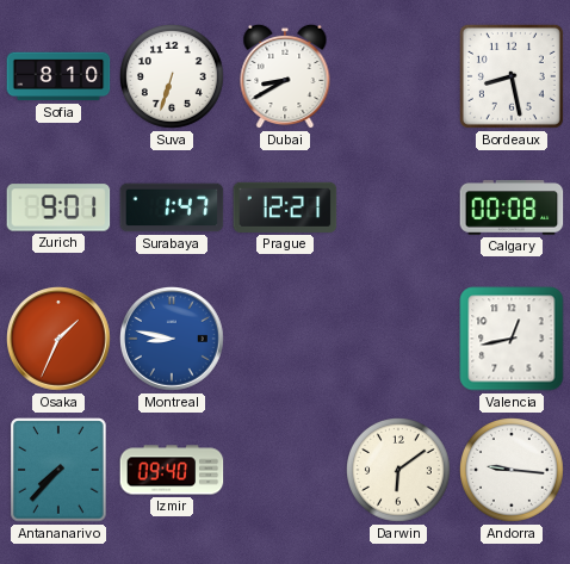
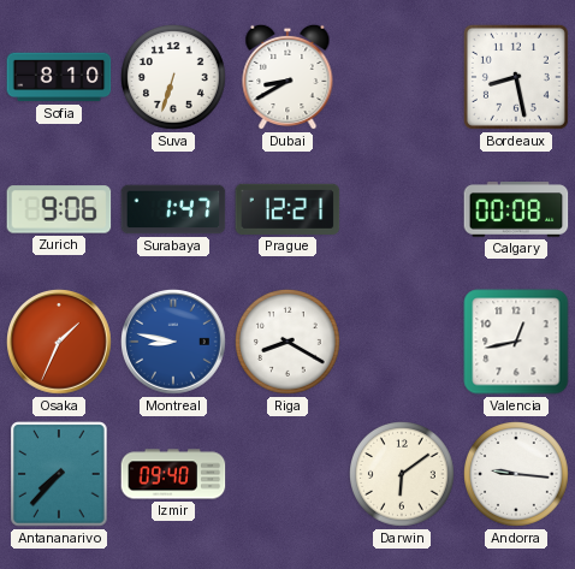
Zurich: 9:01 -> 9:06 (59, 209)
Riga: none -> 8:20 (289, 343)
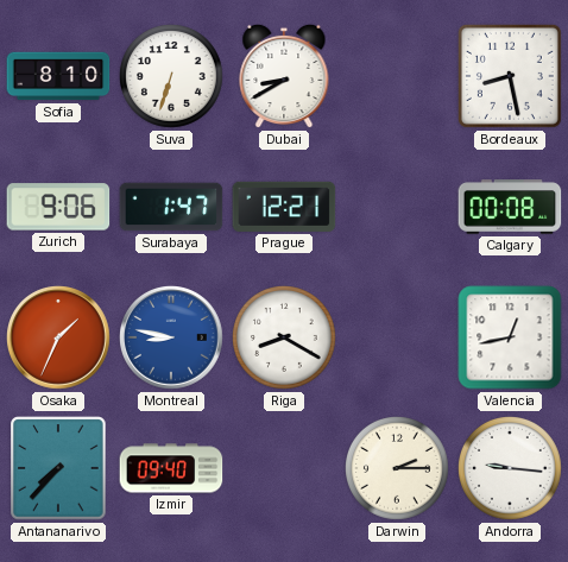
Darwin: 6:09 -> 2:15 (398, 469)
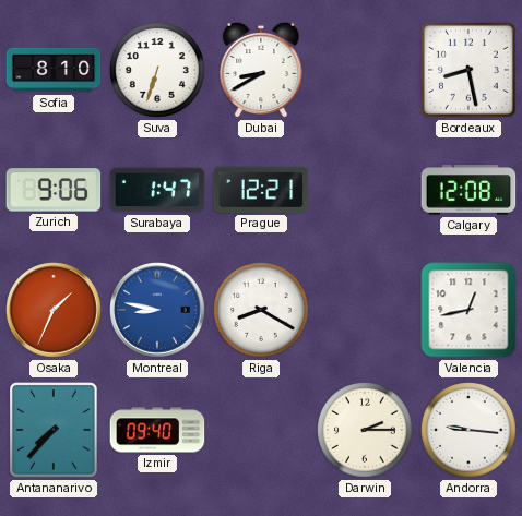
Calgary: 00:08 -> 12:08 (468, 190)
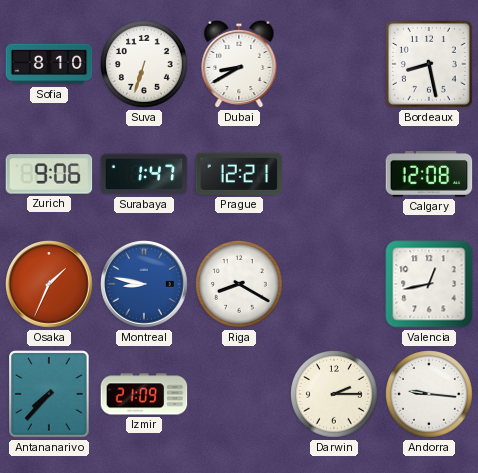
Izmir: 09:40 -> 21:09 (144, 394)
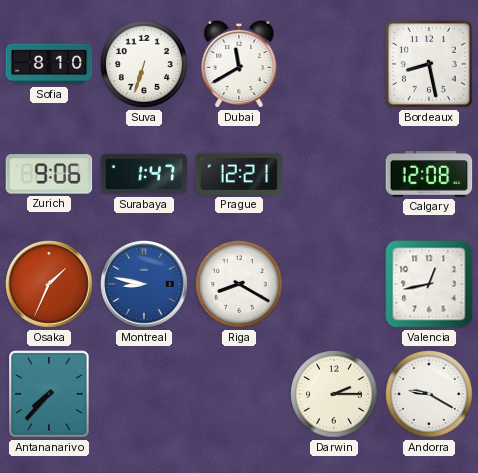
Dubai: 8:40 -> 11:40 (239, 64)
Izmir: 21:09 -> none (144, 394)
Andorra: 9:16 -> 9:20 (430, 395)
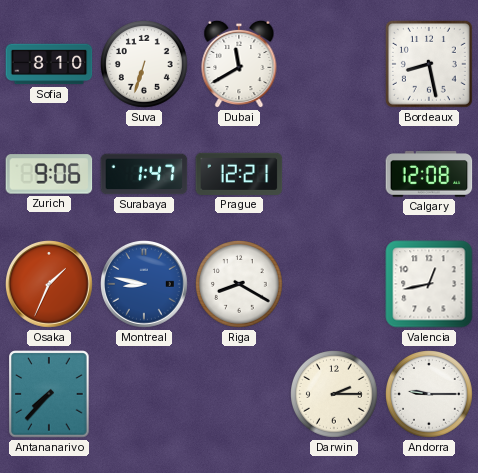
Andorra: 9:20 -> 9:15 (430, 395)
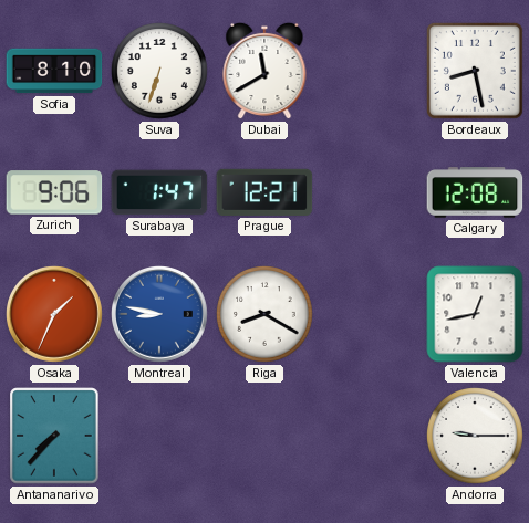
Darwin: 2:15 -> none (335, 395)
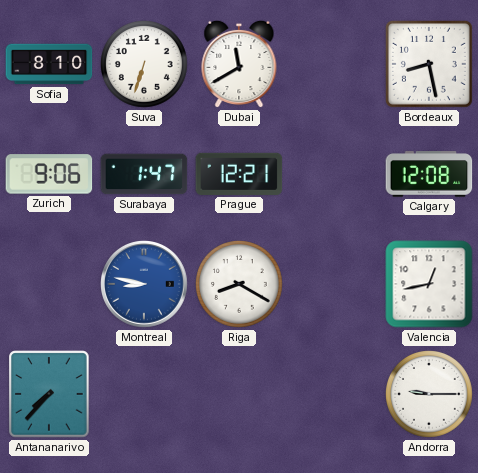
Osaka: 1:34 -> none (55, 315)
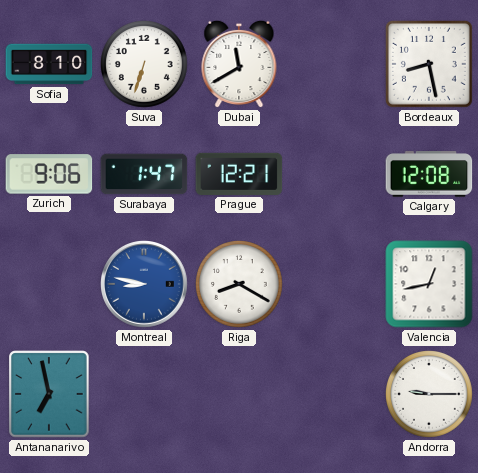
Antananarivo: 7:37 -> 6:58 (49, 394)
